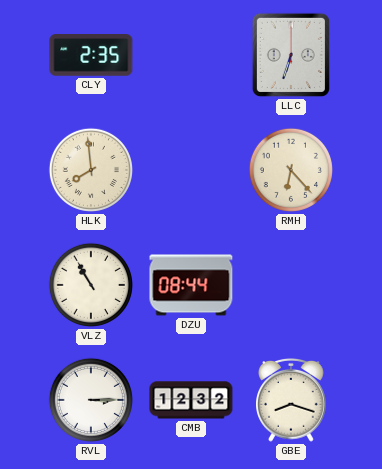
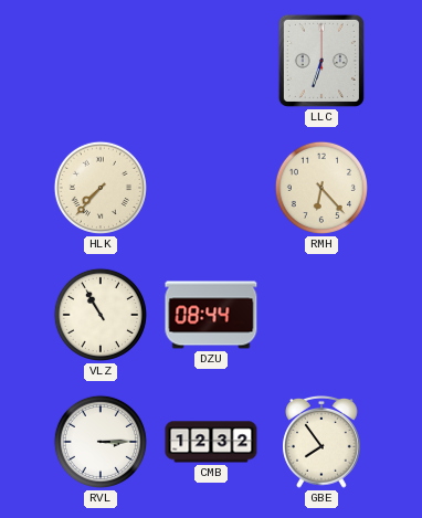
CLY: 2:35 -> none (91, 55)
HLK: 7:59 -> 7:37 (101, 188)
GBE: 8:18 -> 7:54 (323, 442)
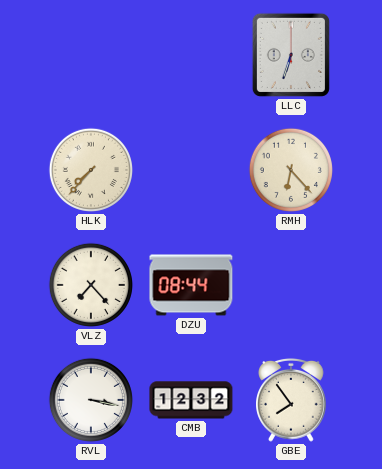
VLZ: 10:55 -> 7:23 (91, 285)
RVL: 3:15 -> 3:17 (91, 400)
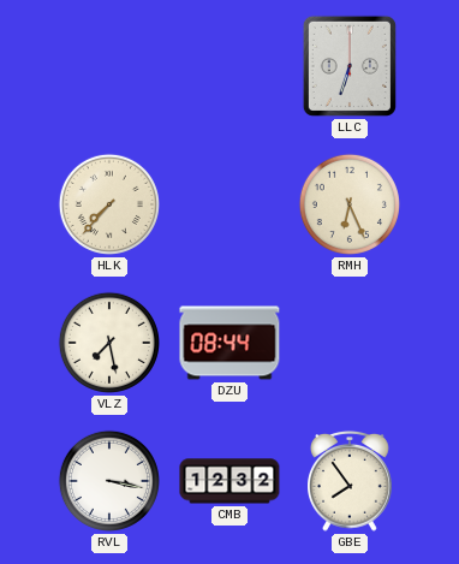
RMH: 6:23 -> 6:26 (350, 204)
VLZ: 7:23 -> 7:28 (109, 343)
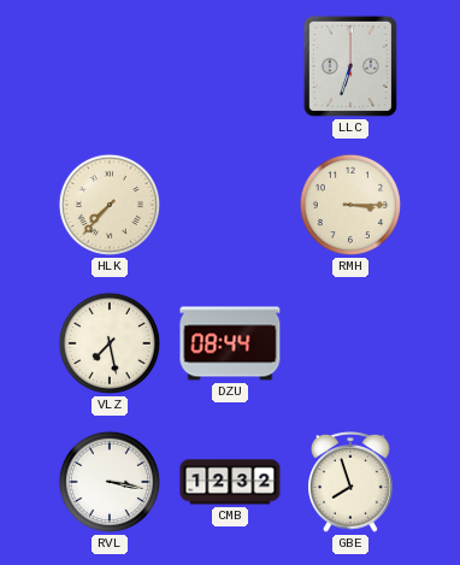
RMH: 6:26 -> 3:15 (350, 205)
GBE: 7:54 -> 7:57 (352, 482)
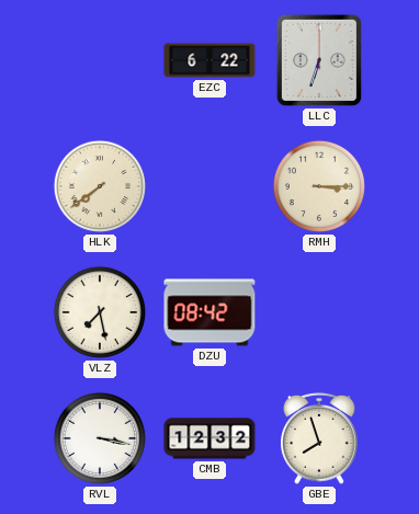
EZC: none -> 6:22 (209, 60)
HLK: 7:37 -> 7:39 (100, 186)
DZU: 08:44 -> 08:42 (209, 312)
